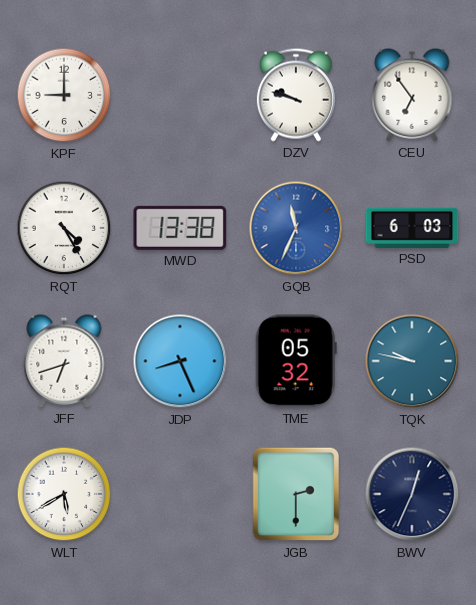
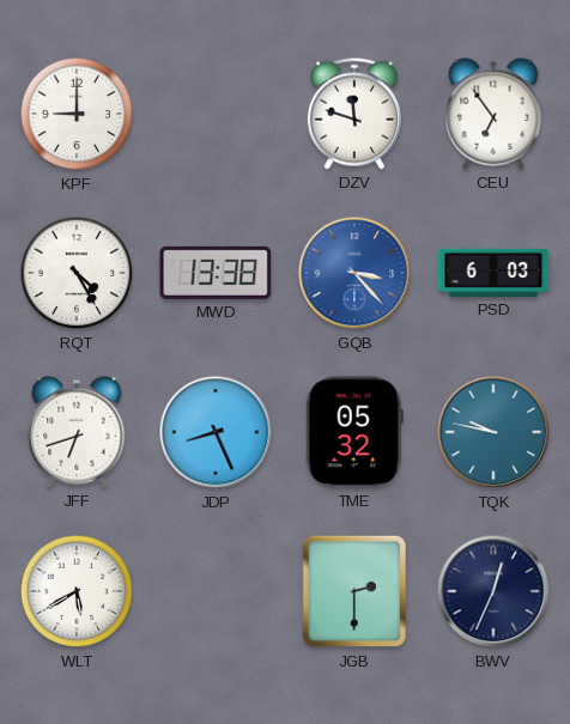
DZV: 9:48 -> 11:48 (354, 114)
GQB: 11:34 -> 3:23 (354, 273)
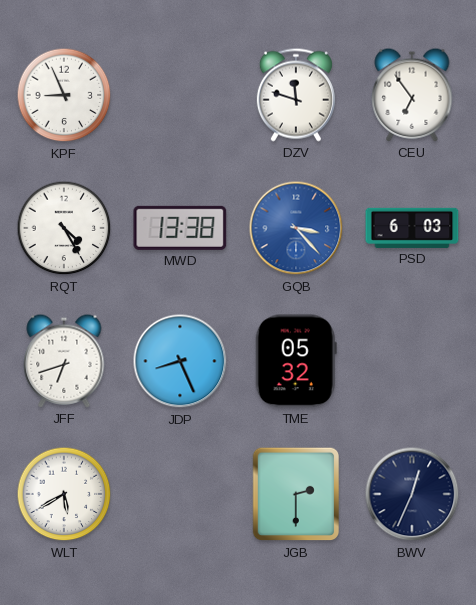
KPF: 9:00 -> 8:56 (64, 95)
TQK: 9:47 -> none (493, 432)
